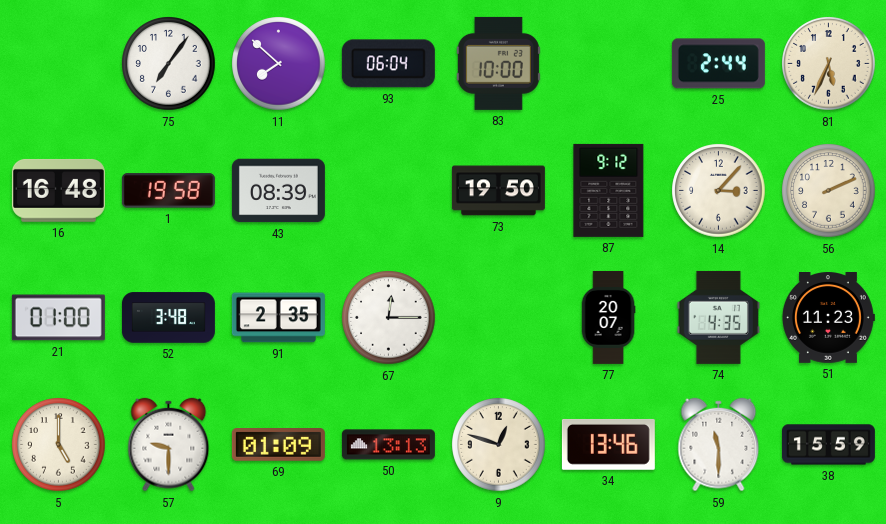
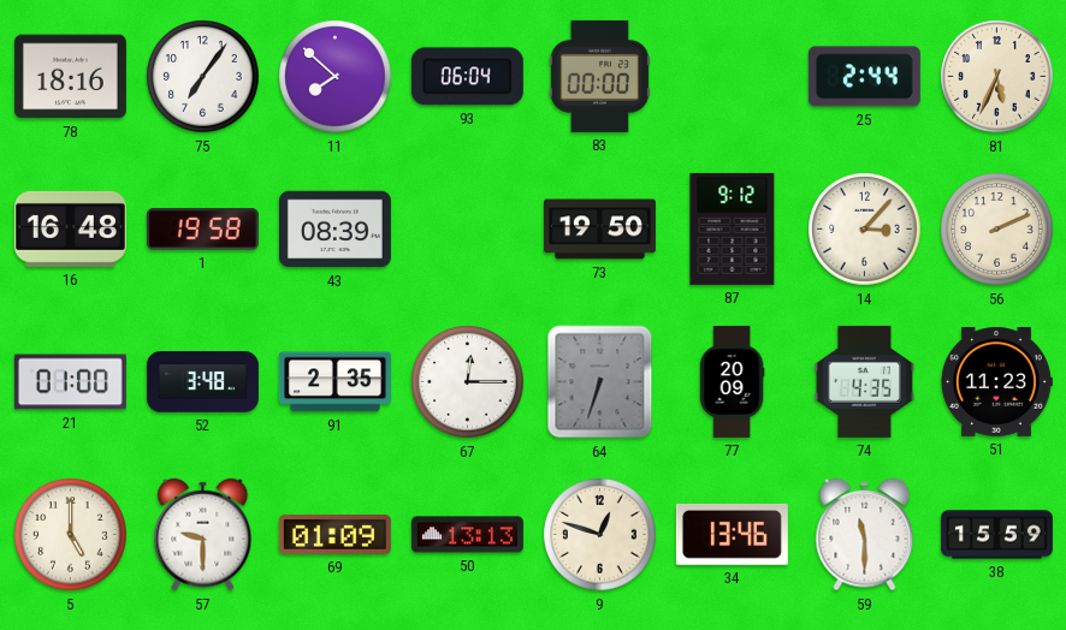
78: none -> 18:16 (70, 77)
83: 10:00 -> 00:00 (599, 76)
64: none -> 6:33 (600, 382)
77: 20:07 -> 20:09 (732, 381)
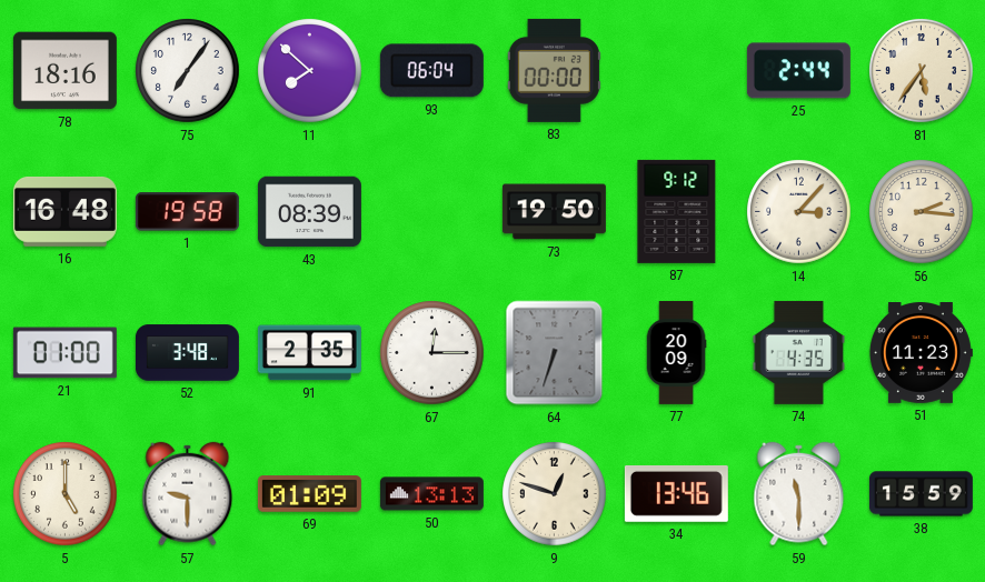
81: 5:34 -> 5:36 (922, 71)
56: 2:11 -> 2:16 (922, 212)
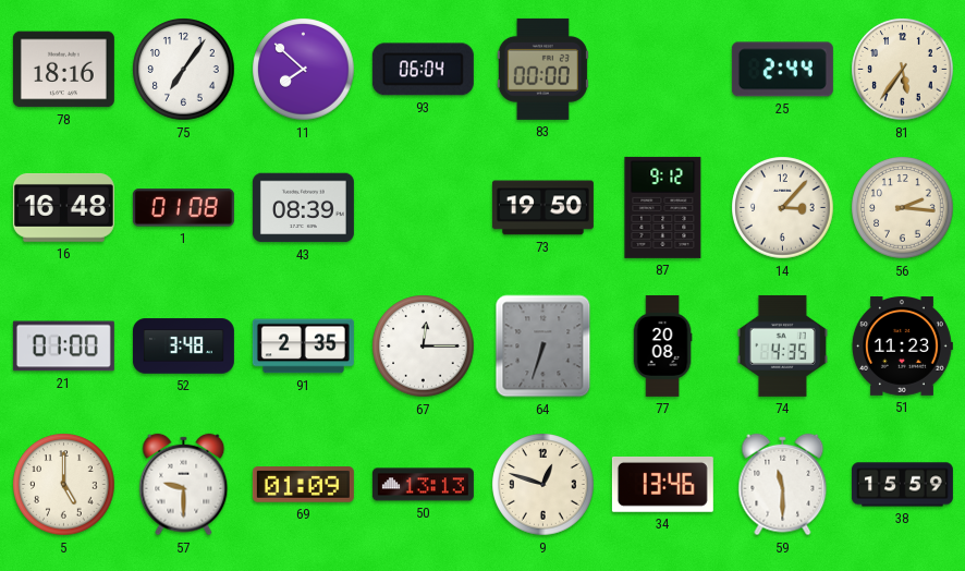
1: 19:58 -> 01:08 (183, 208)
77: 20:09 -> 20:08 (662, 345)
